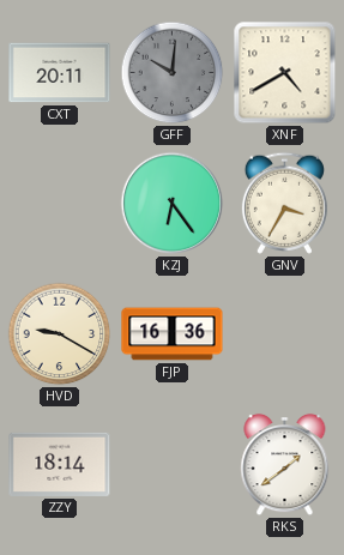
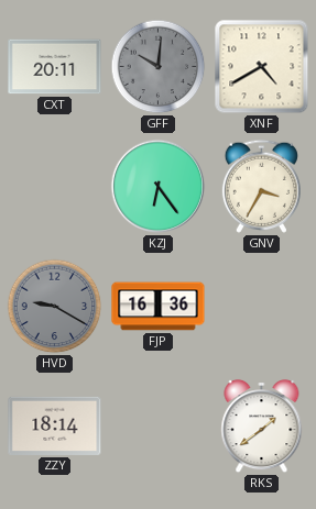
HVD dial: cream -> grey (55, 307)
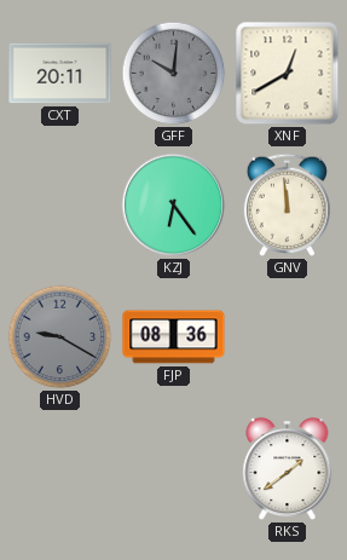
XNF: 4:40 -> 12:40 (288, 74)
GNV: 3:35 -> 11:59 (287, 204)
FJP: 16:36 -> 08:36 (174, 337)
ZZY: 18:14 -> none (55, 425)
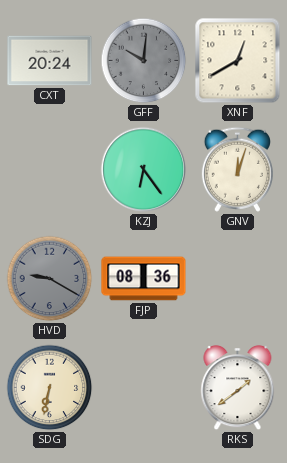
CXT: 20:11 -> 20:24 (50, 61)
GNV: 11:59 -> 12:03 (237, 169)
SDG: none -> 6:32 (50, 388)
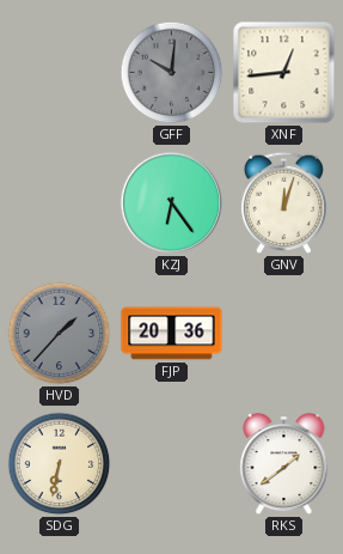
CXT: 20:24 -> none (50, 61)
XNF: 12:40 -> 12:44 (284, 73)
HVD: 9:20 -> 1:37 (60, 334)
FJP: 08:36 -> 20:36 (172, 334)
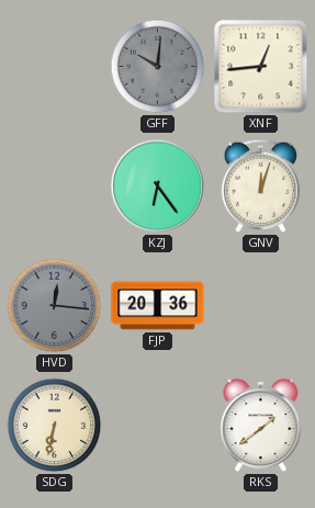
HVD: 1:37 -> 12:16 (55, 306)
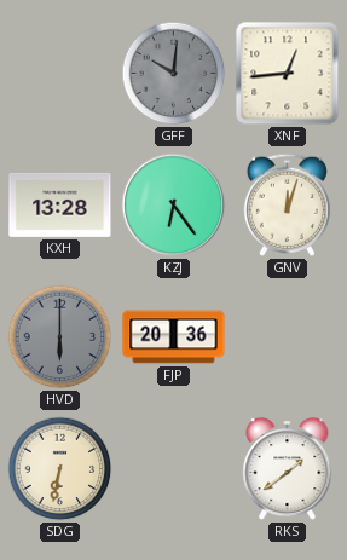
KXH: none -> 13:28 (60, 204)
HVD: 12:16 -> 6:00 (60, 337)
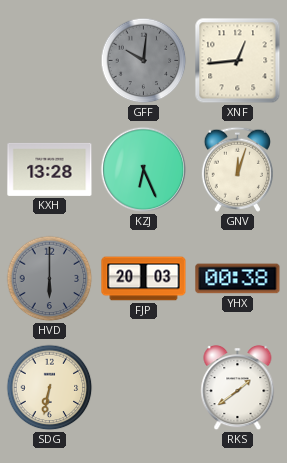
KZJ: 6:24 -> 6:26 (144, 170)
FJP: 20:36 -> 20:03 (144, 279)
YHX: none -> 00:38 (238, 279)
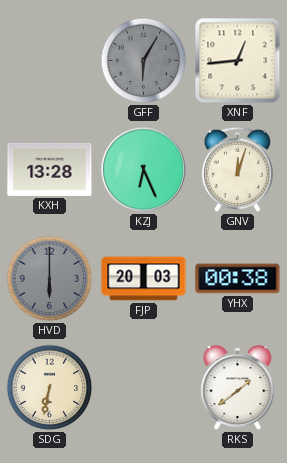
GFF: 10:01 -> 6:05 (144, 61)
